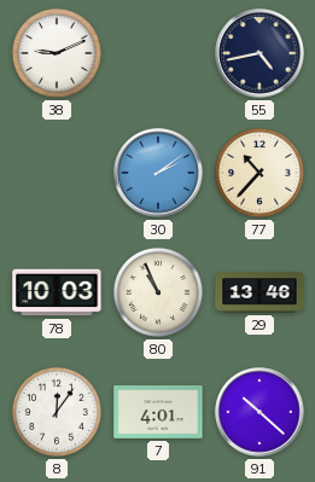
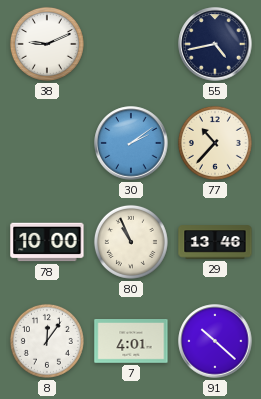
78: 10:03 -> 10:00 (47, 242)
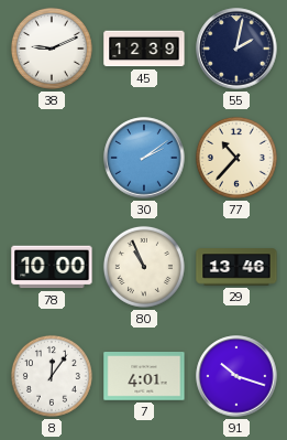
45: none -> 12:39 (144, 49)
55: 4:43 -> 2:02 (236, 49)
91: 10:22 -> 10:18 (236, 376)
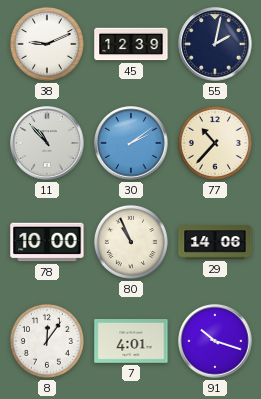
11: none -> 10:53 (47, 143)
29: 13:46 -> 14:06 (215, 242)
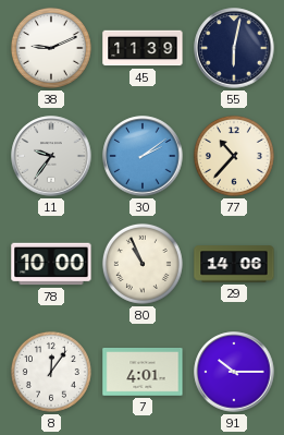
45: 12:39 -> 11:39 (143, 48)
55: 2:02 -> 6:02 (234, 48)
11: 10:53 -> 9:36 (51, 156)
91: 10:18 -> 10:15 (234, 372)
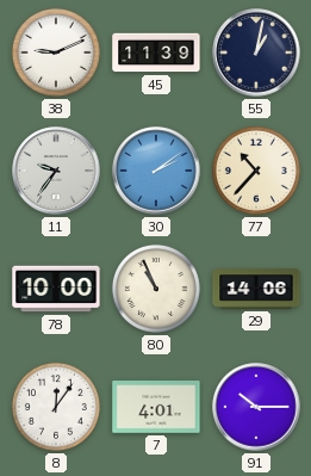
55: 6:02 -> 1:02 (256, 52)
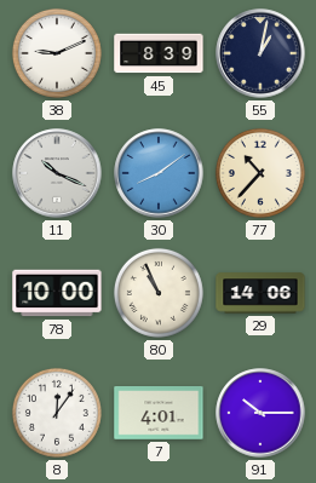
45: 11:39 -> 8:39 (159, 53)
11: 9:36 -> 10:19 (57, 173)
30: 2:09 -> 8:09 (159, 173)
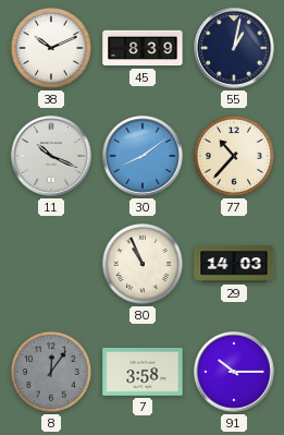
38: 9:11 -> 10:11 (51, 48)
78: 10:00 -> none (57, 293)
29: 14:06 -> 14:03 (234, 264)
8 dial: white -> grey (51, 372)
7: 4:01 -> 3:58 (143, 372)
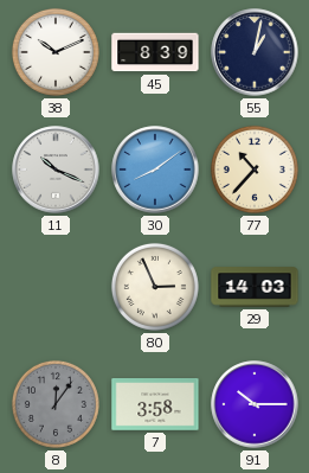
80: 10:56 -> 2:56 (155, 287)
